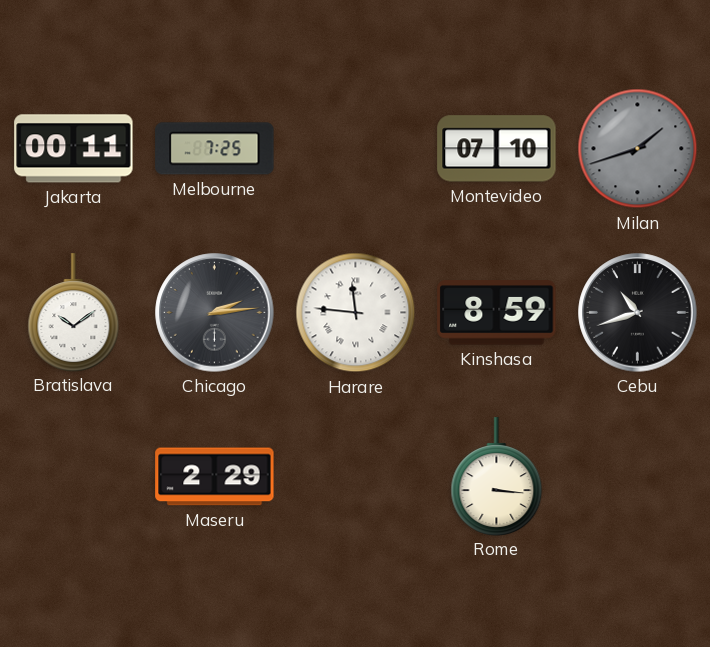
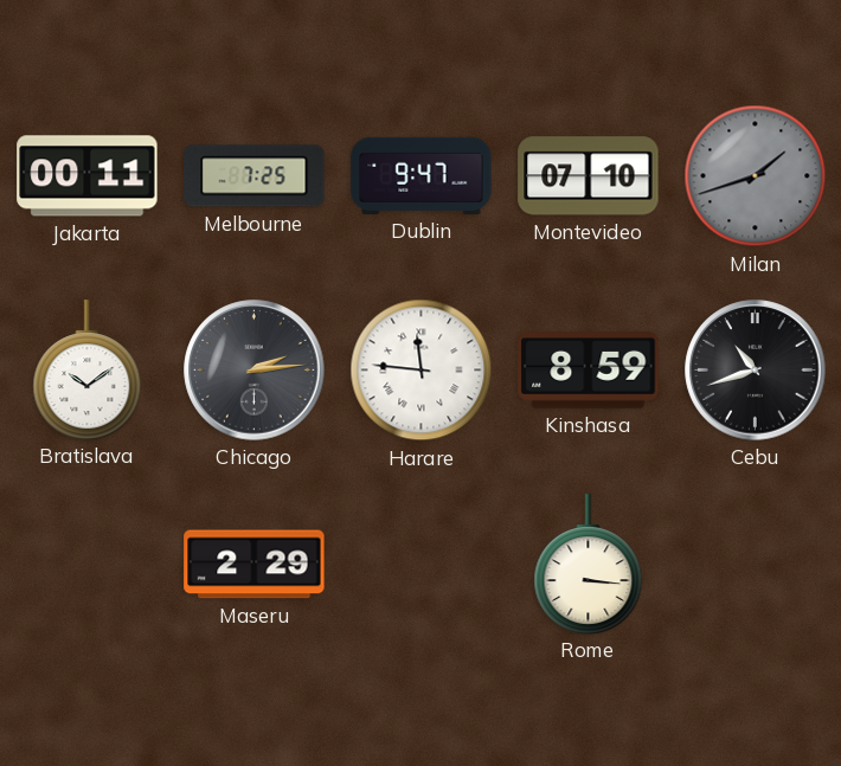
Dublin: none -> 9:47 (422, 175)
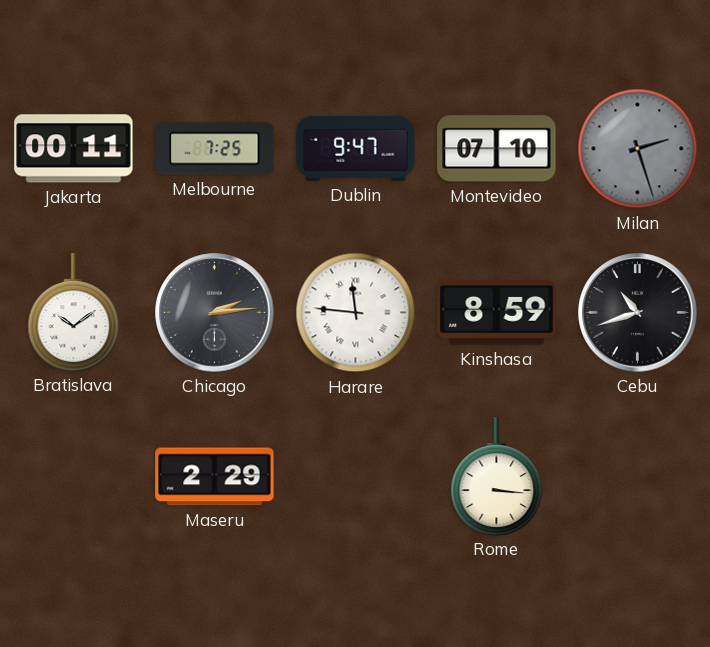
Milan: 1:42 -> 2:27 (638, 149)
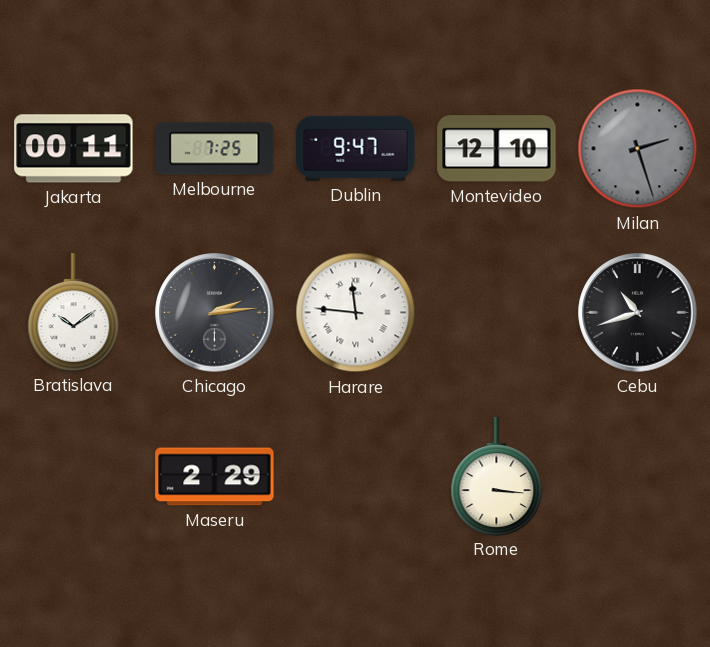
Montevideo: 07:10 -> 12:10 (497, 149)
Kinshasa: 8:59 -> none (497, 313)
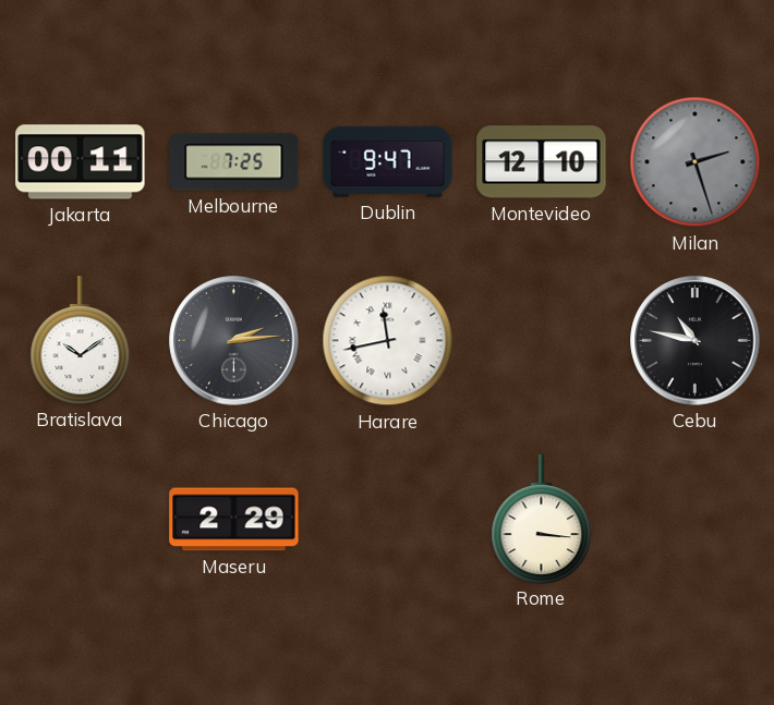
Harare: 11:46 -> 11:43 (388, 341)
Cebu: 10:42 -> 10:47 (696, 341)
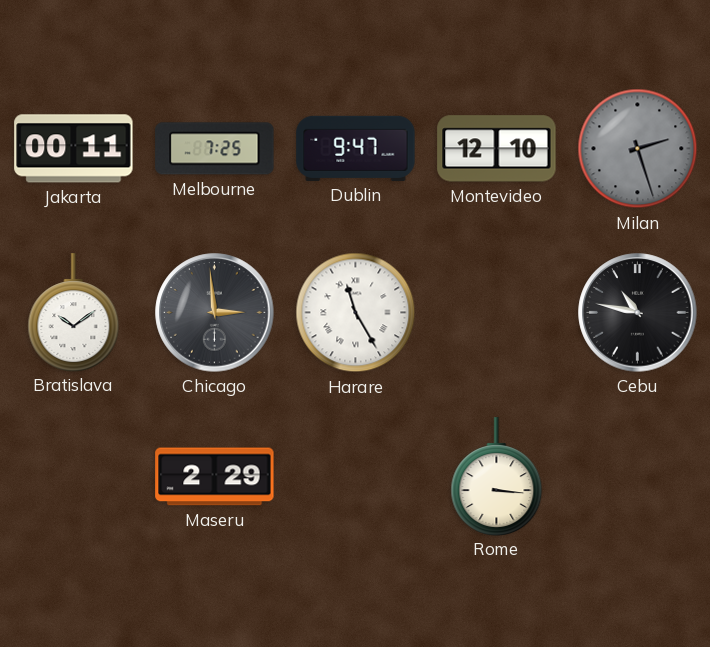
Chicago: 2:14 -> 2:59 (215, 313)
Harare: 11:43 -> 11:25 (356, 313)
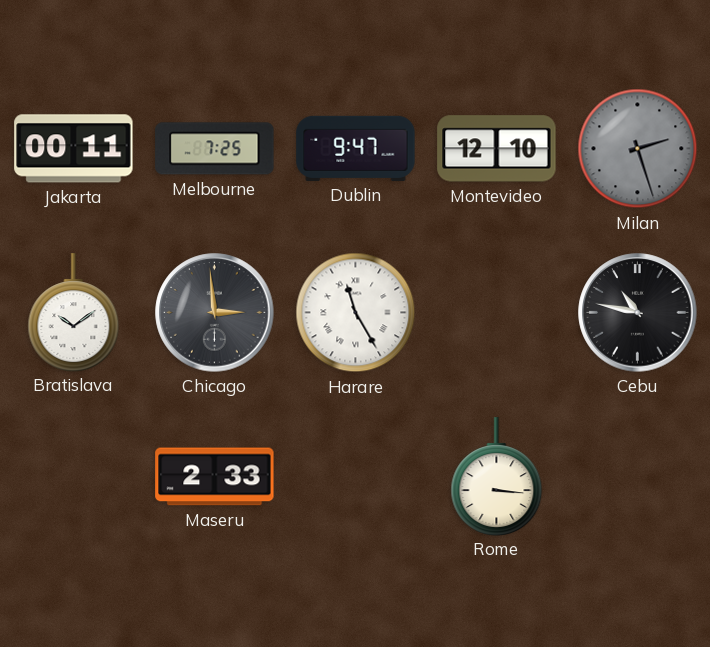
Maseru: 2:29 -> 2:33 (215, 477)
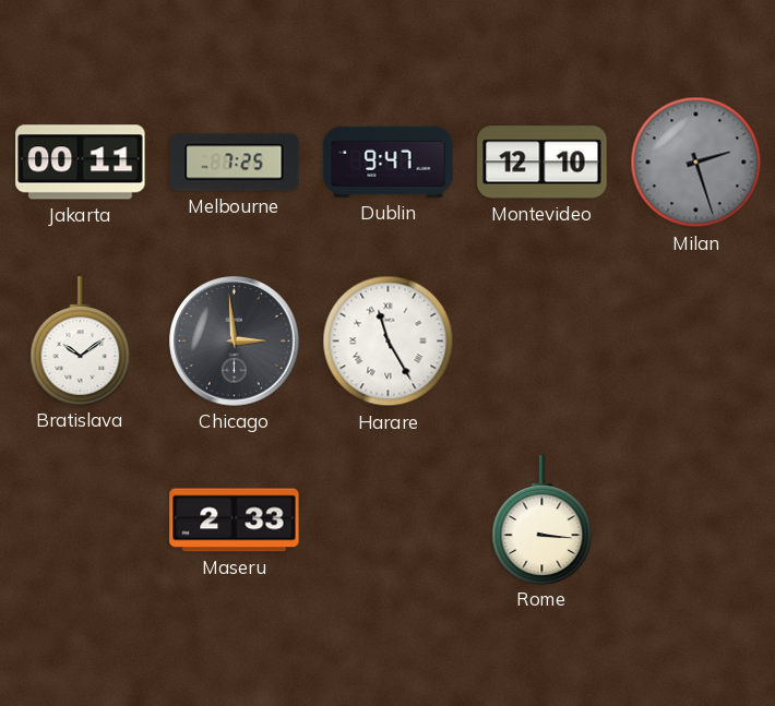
Cebu: 10:47 -> none (638, 313)
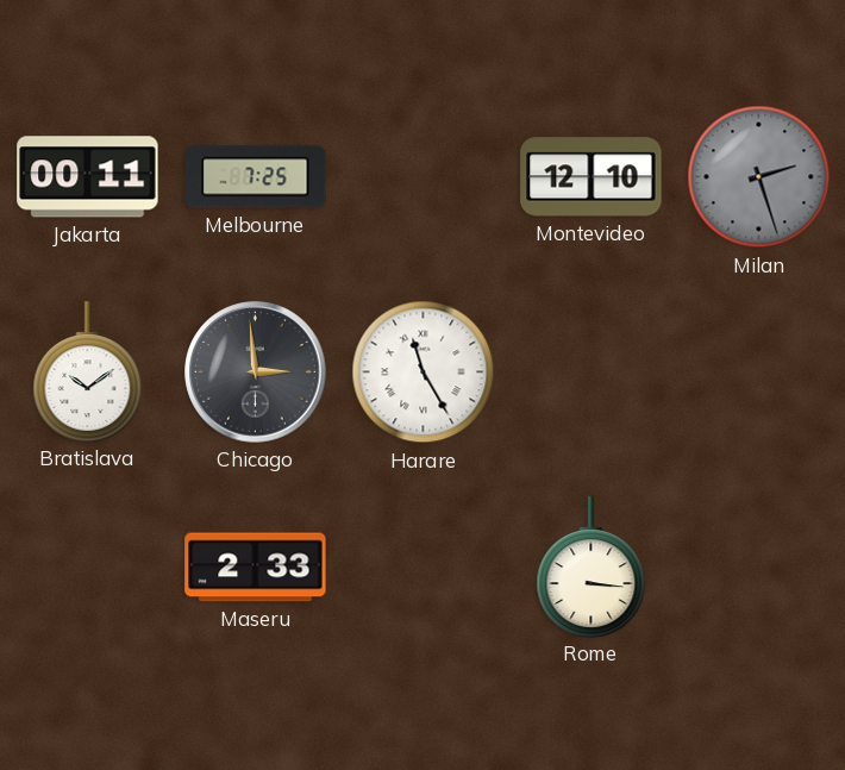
Dublin: 9:47 -> none (389, 161)
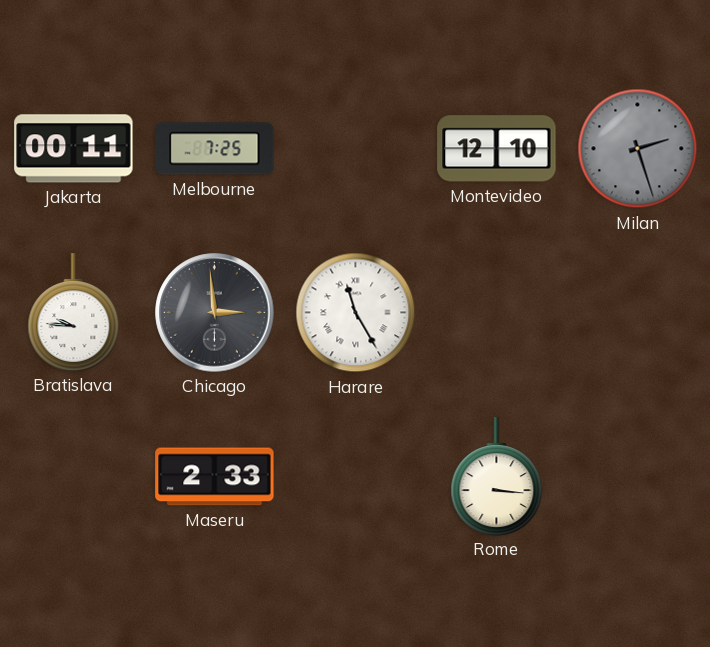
Bratislava: 10:09 -> 9:46 (74, 312)
